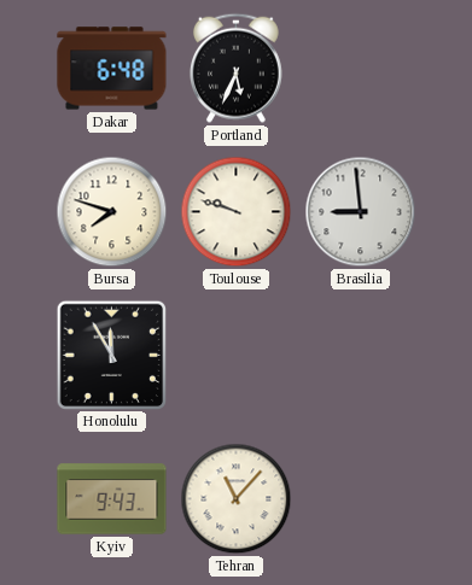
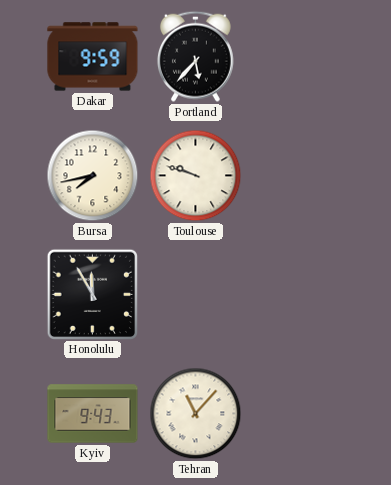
Dakar: 6:48 -> 9:59 (93, 57)
Portland: 5:34 -> 5:37 (195, 56)
Bursa: 7:48 -> 7:43 (93, 176)
Brasilia: 8:59 -> none (361, 212)
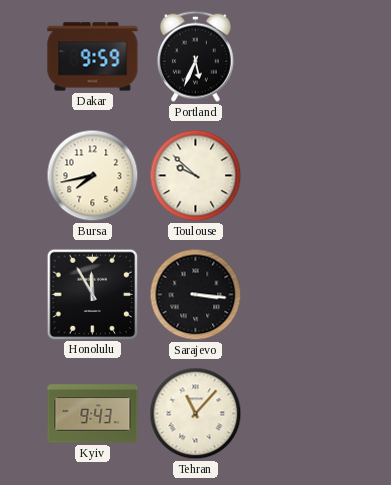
Portland: 5:37 -> 5:34 (195, 56)
Toulouse: 9:48 -> 9:52 (196, 176)
Sarajevo: none -> 3:16 (196, 295)
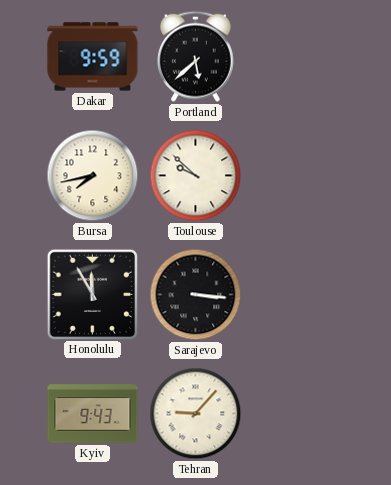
Portland: 5:34 -> 5:38 (195, 56)
Tehran: 11:07 -> 9:07 (196, 414)
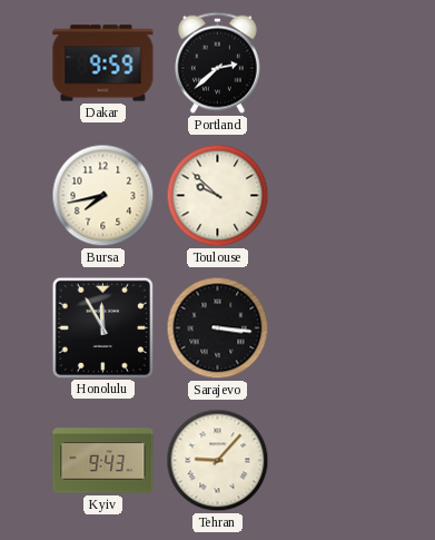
Portland: 5:38 -> 2:38 (217, 62)
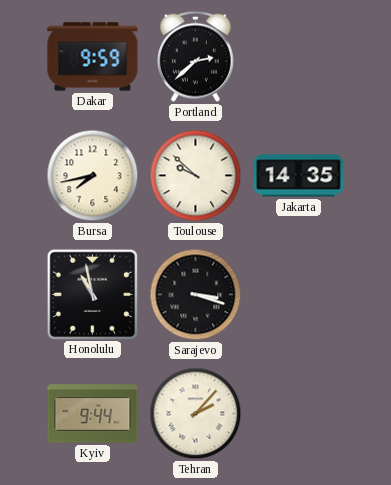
Jakarta: none -> 14:35 (299, 176)
Honolulu: 11:55 -> 10:58 (92, 294)
Sarajevo: 3:16 -> 3:18 (196, 295)
Kyiv: 9:43 -> 9:44 (93, 414)
Tehran: 9:07 -> 2:07 (196, 414)
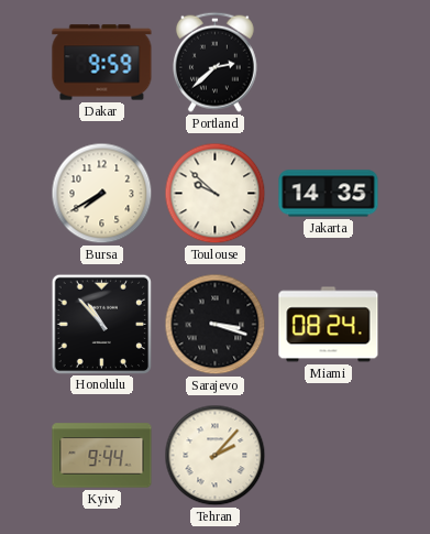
Bursa: 7:43 -> 7:40 (102, 194)
Honolulu: 10:58 -> 10:53 (101, 324)
Miami: none -> 08:24 (329, 325)
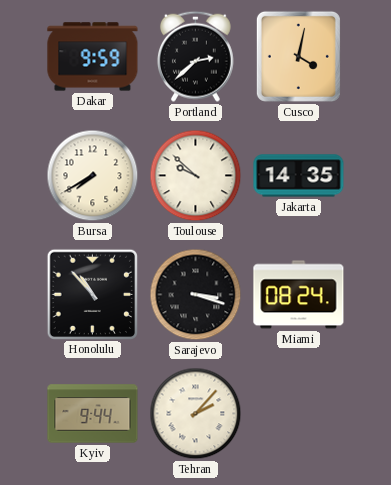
Cusco: none -> 4:02 (298, 56)
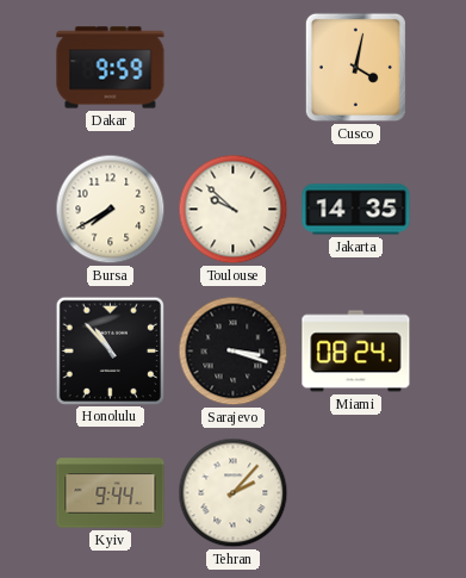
Portland: 2:38 -> none (195, 56)
